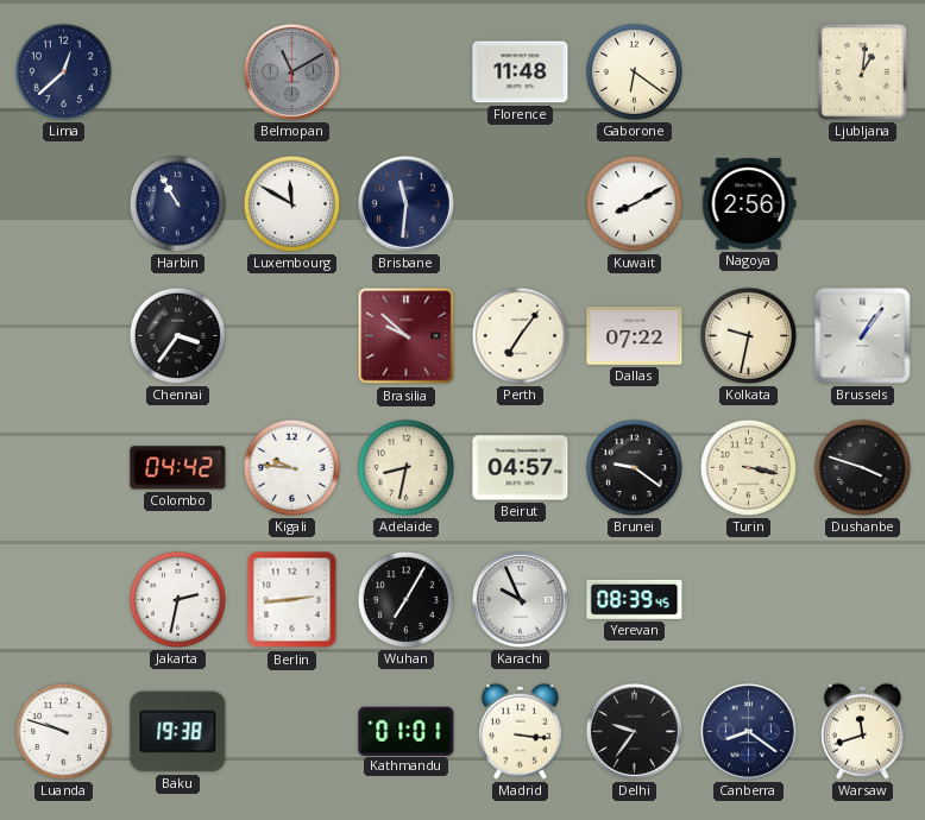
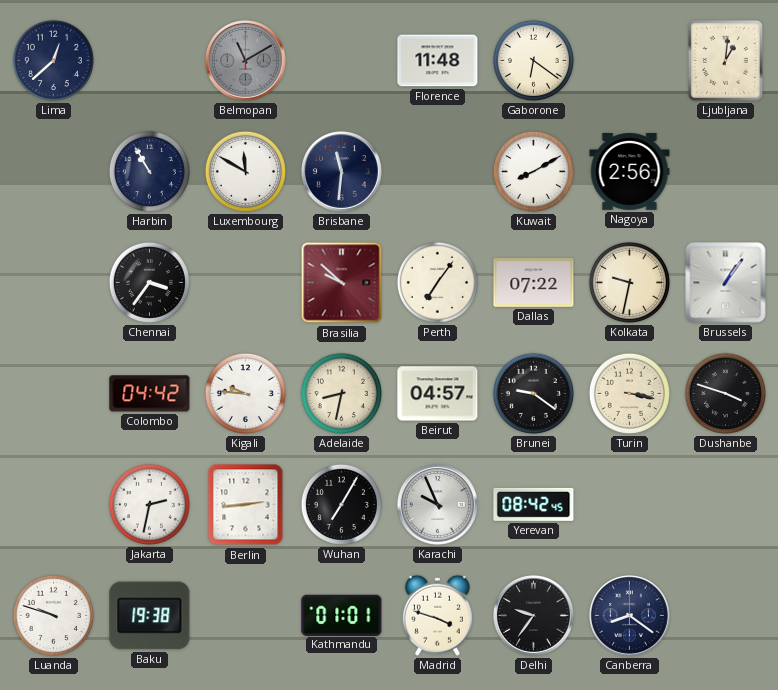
Yerevan: 08:39 -> 08:42 (534, 504)
Madrid: 3:16 -> 3:48 (437, 615)
Warsaw: 11:42 -> none (862, 731)
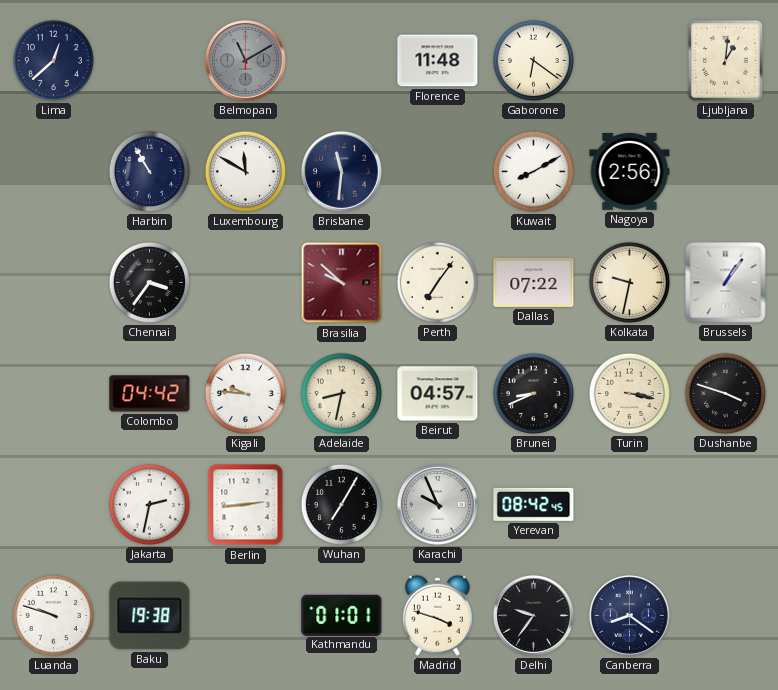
Brunei: 9:21 -> 8:41 (533, 393)
